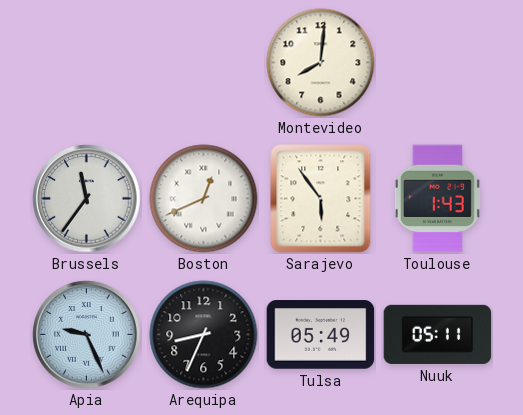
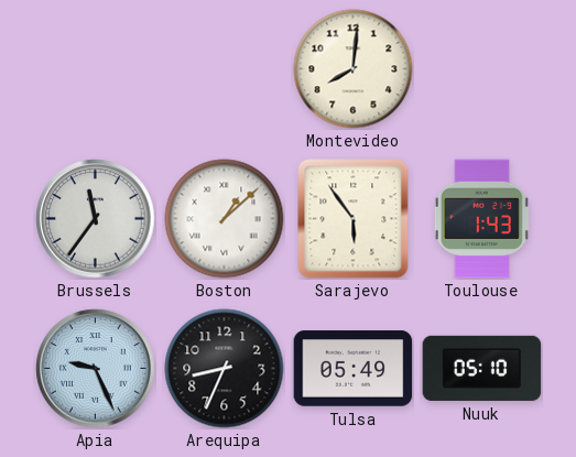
Boston: 12:41 -> 1:08 (225, 219)
Nuuk: 05:11 -> 05:10 (482, 368)
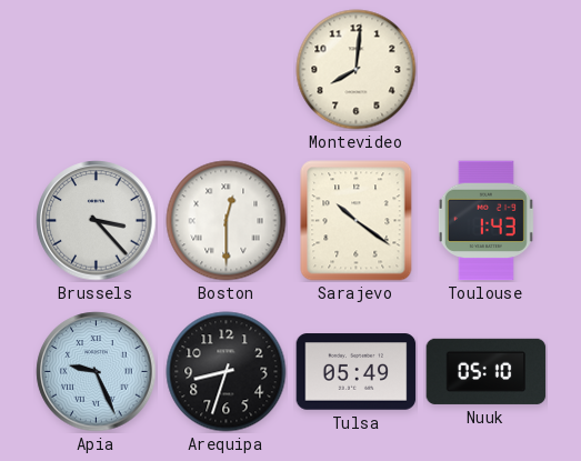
Brussels: 11:36 -> 3:23 (97, 221)
Boston: 1:08 -> 12:30 (227, 221)
Sarajevo: 5:54 -> 10:21 (357, 221)
Arequipa: 8:34 -> 8:33 (227, 372)
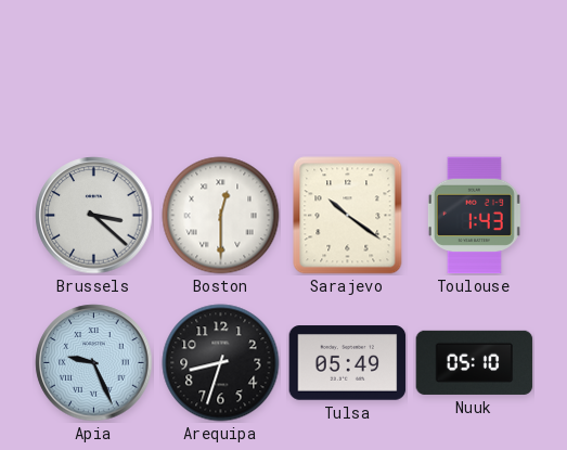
Montevideo: 8:01 -> none (357, 70)
Brussels: 3:23 -> 3:22 (94, 216)
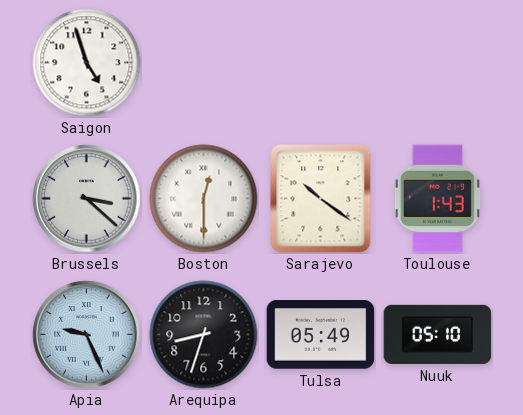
Saigon: none -> 4:57 (87, 63)
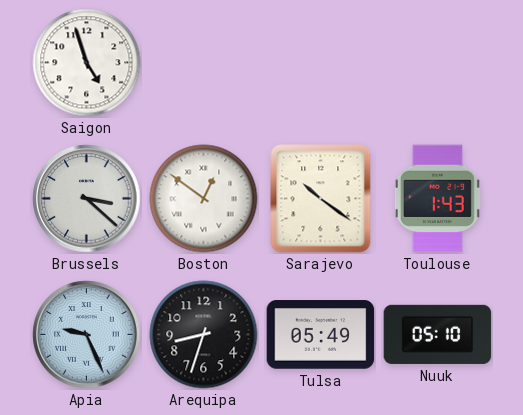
Boston: 12:30 -> 12:51 (204, 199)
